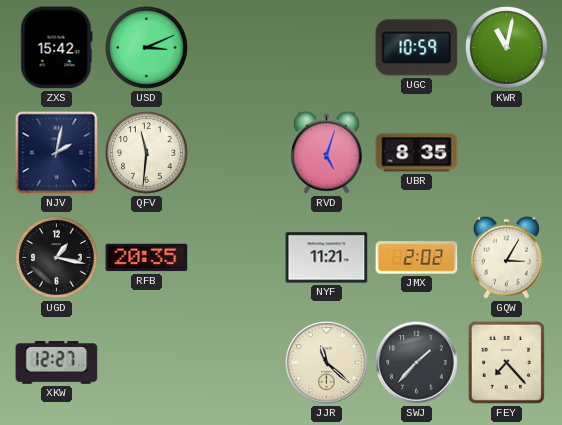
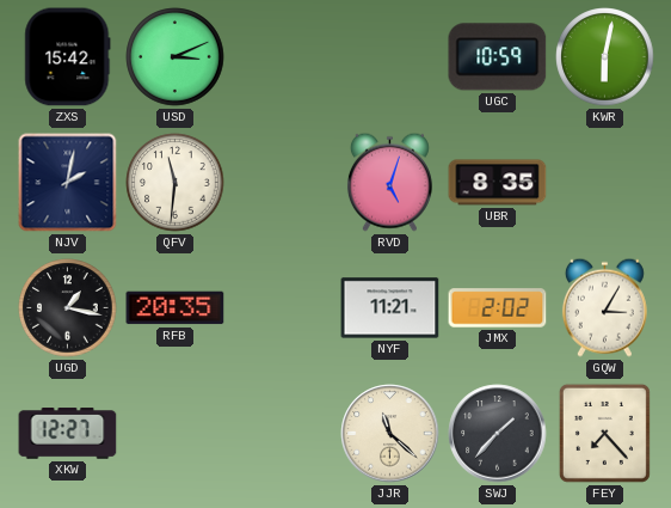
KWR: 11:02 -> 6:02 (605, 57)
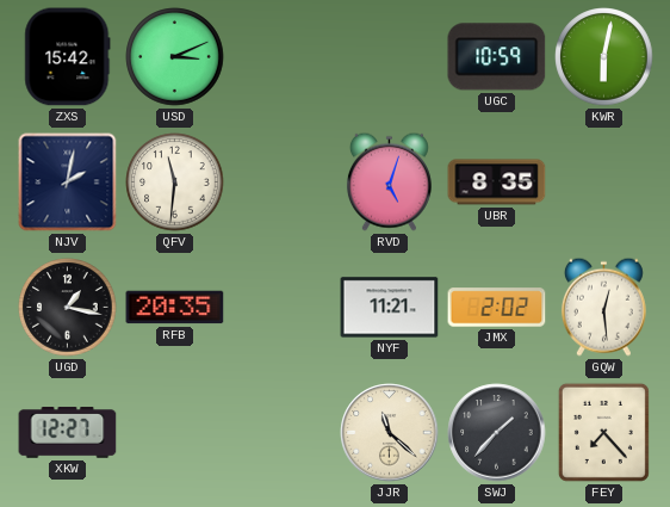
GQW: 3:05 -> 12:29 (603, 307)
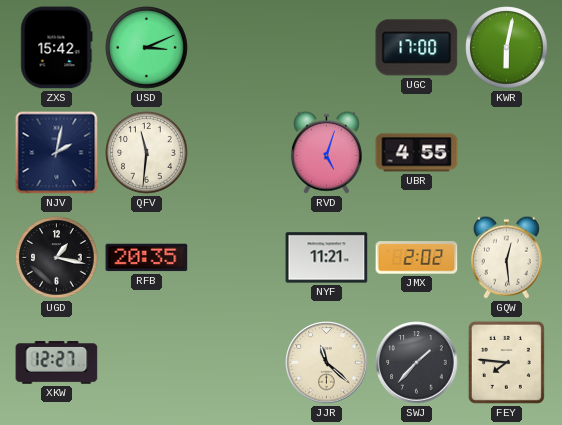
UGC: 10:59 -> 17:00 (417, 48)
UBR: 8:35 -> 4:55 (417, 153)
FEY: 7:23 -> 7:46 (506, 362)
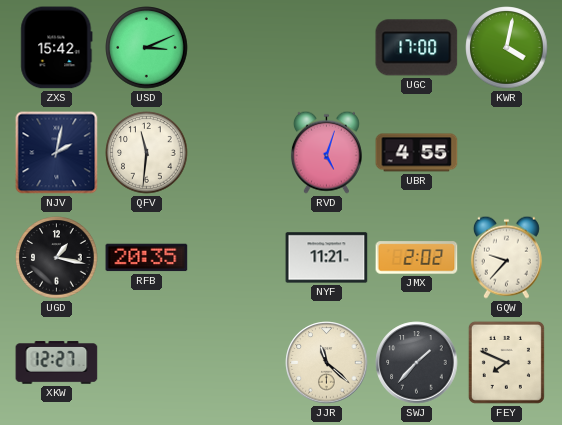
KWR: 6:02 -> 4:02 (507, 48)
GQW: 12:29 -> 9:37 (506, 257)
FEY: 7:46 -> 7:49 (506, 362)
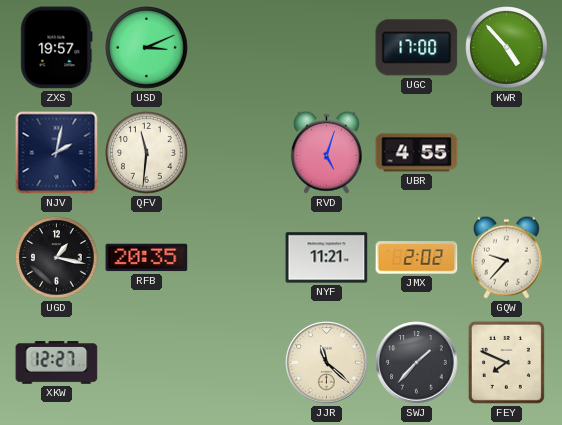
ZXS: 15:42 -> 19:57 (57, 48)
KWR: 4:02 -> 4:53 (507, 48)
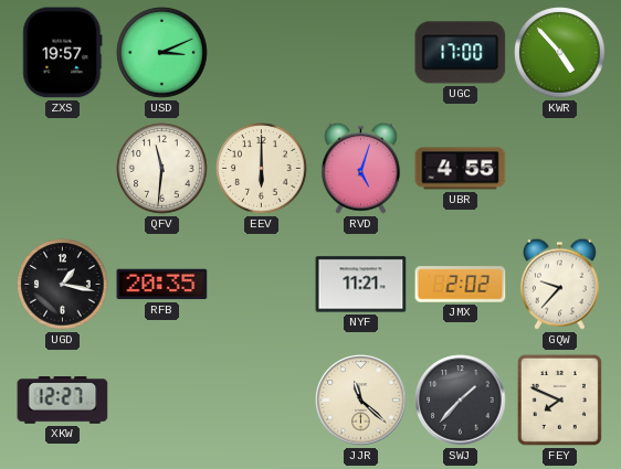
NJV: 2:02 -> none (57, 153)
EEV: none -> 6:00 (262, 169)
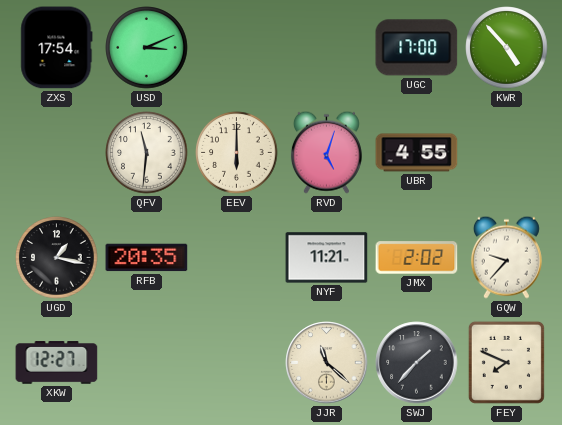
ZXS: 19:57 -> 17:54 (57, 48)
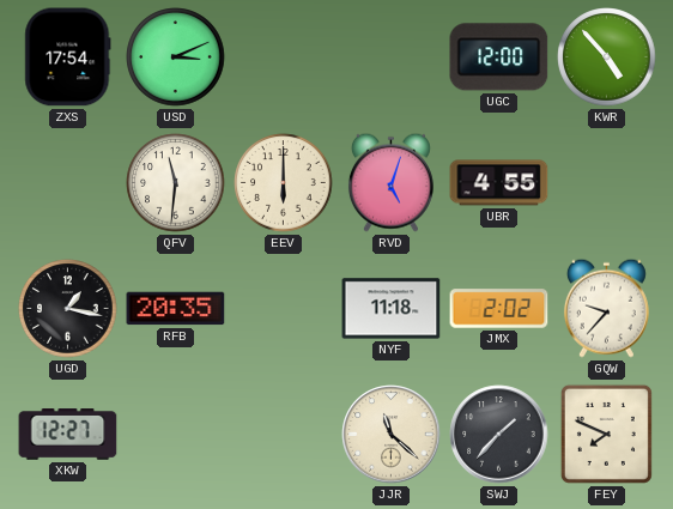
UGC: 17:00 -> 12:00 (499, 57)
NYF: 11:21 -> 11:18 (392, 309)
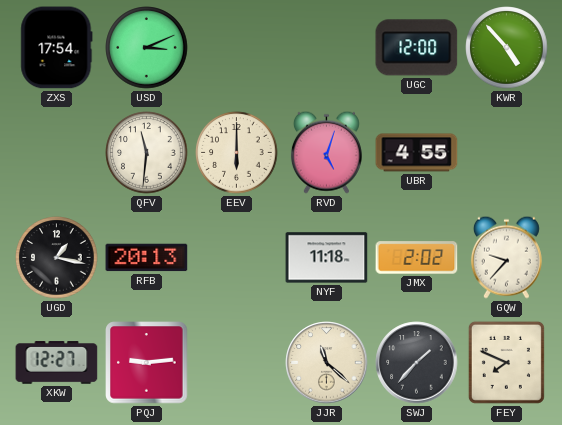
RFB: 20:35 -> 20:13 (147, 258)
PQJ: none -> 9:14 (147, 363)
